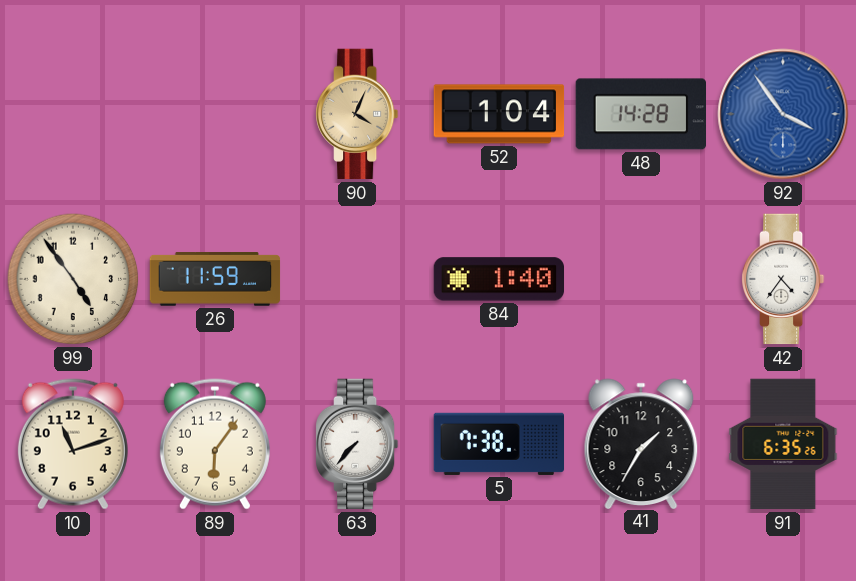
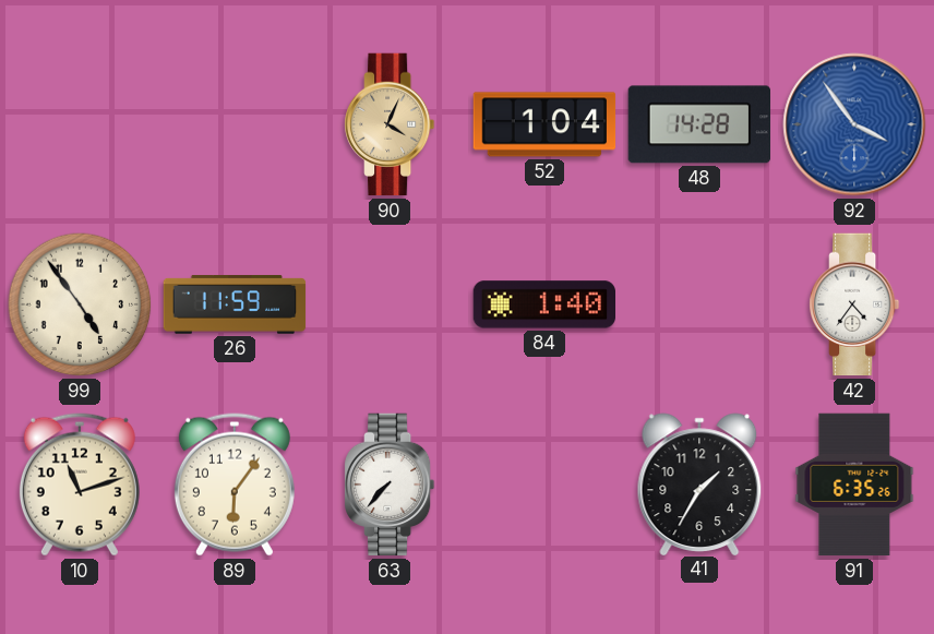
5: 7:38 -> none (499, 444)
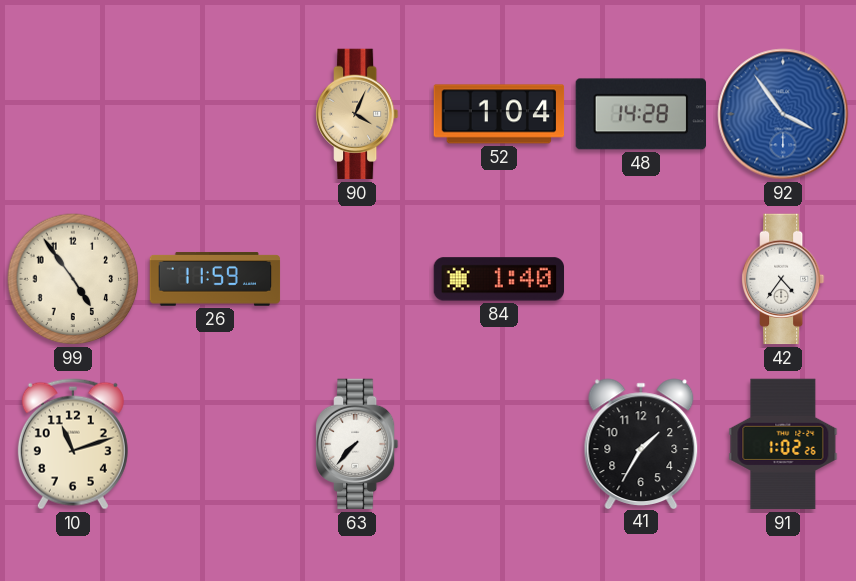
89: 6:06 -> none (235, 485)
91: 6:35 -> 1:02 (783, 444)
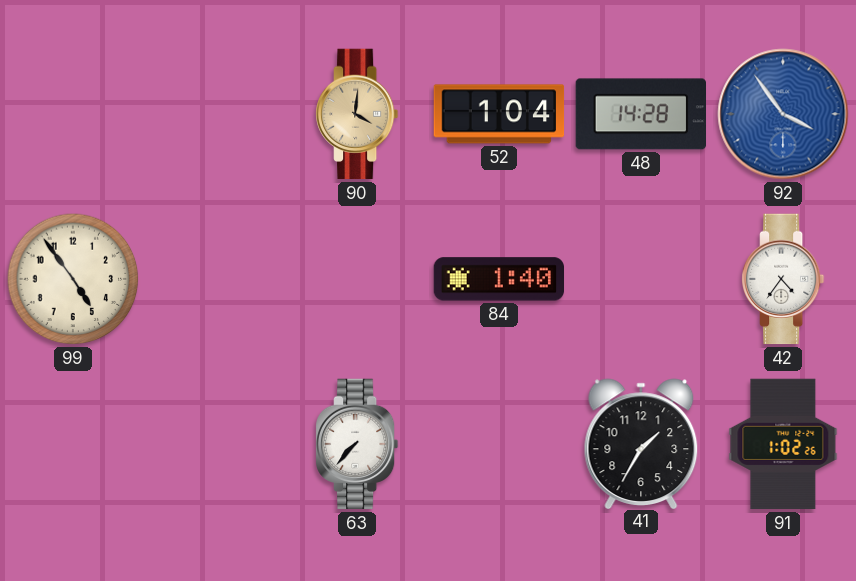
90: 4:04 -> 4:01 (358, 114)
26: 11:59 -> none (215, 279)
10: 11:12 -> none (73, 444)
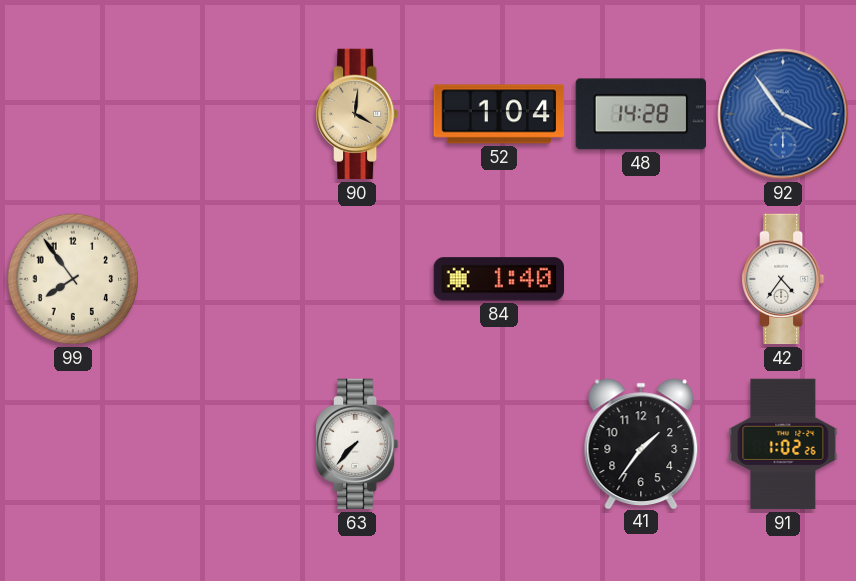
99: 4:54 -> 7:54 (73, 279)
41: 1:35 -> 1:36 (641, 443)
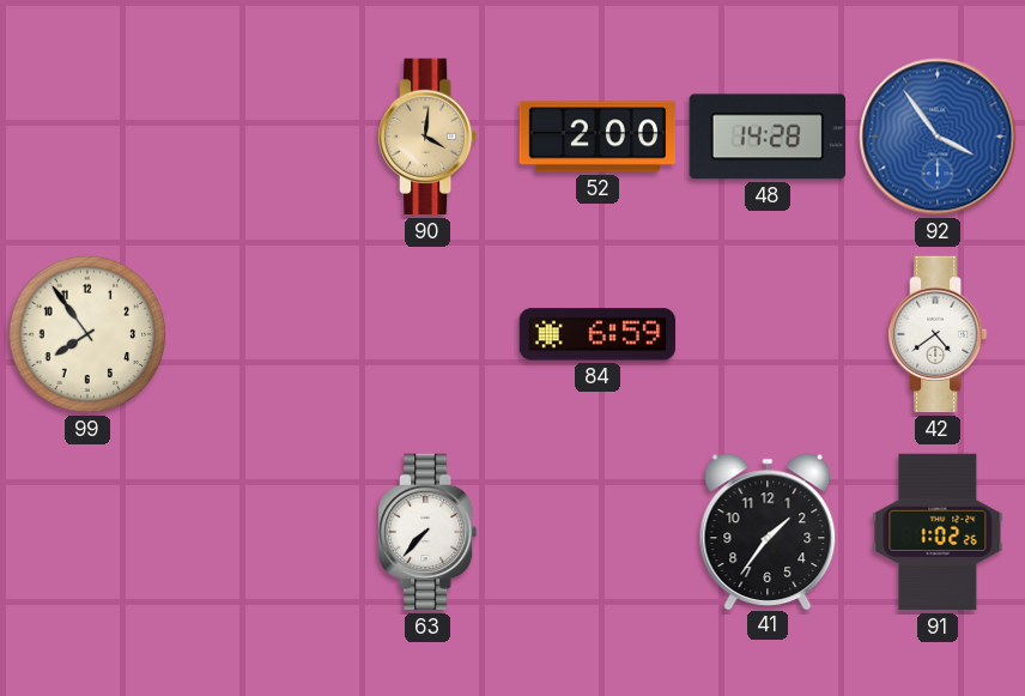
52: 1:04 -> 2:00 (598, 137)
84: 1:40 -> 6:59 (596, 334)
42: 4:36 -> 4:39 (939, 334)
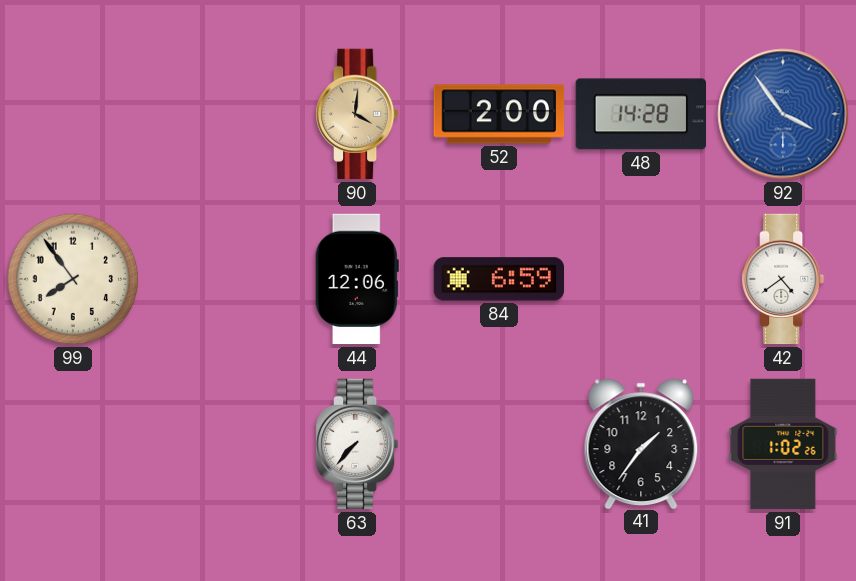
44: none -> 12:06 (357, 279)
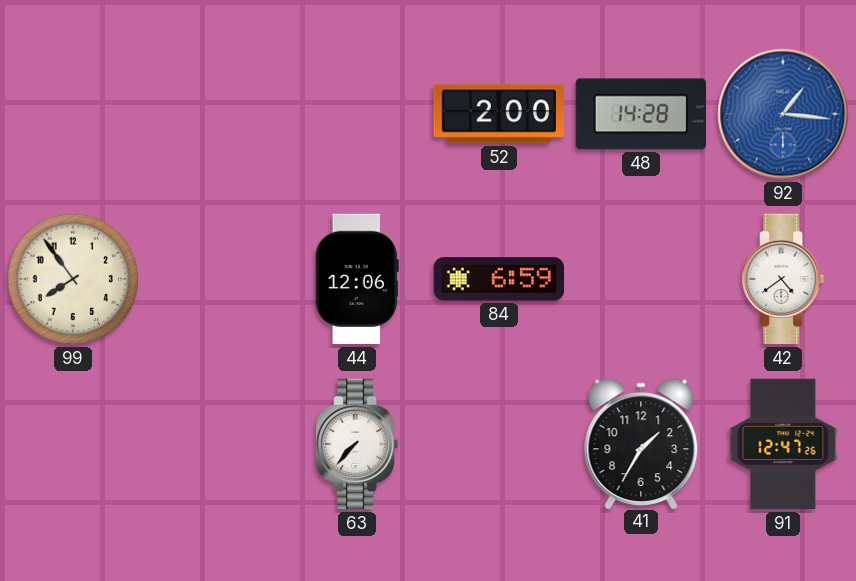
90: 4:01 -> none (358, 114)
92: 3:54 -> 1:16 (783, 114)
41: 1:36 -> 1:35 (641, 443)
91: 1:02 -> 12:47 (783, 444)
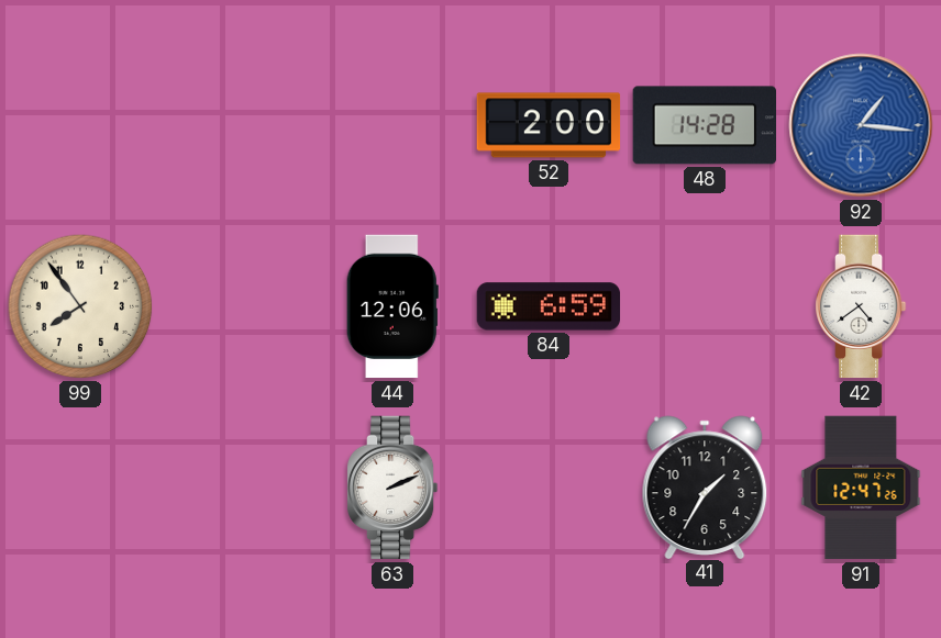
63: 7:37 -> 2:11 (394, 488)
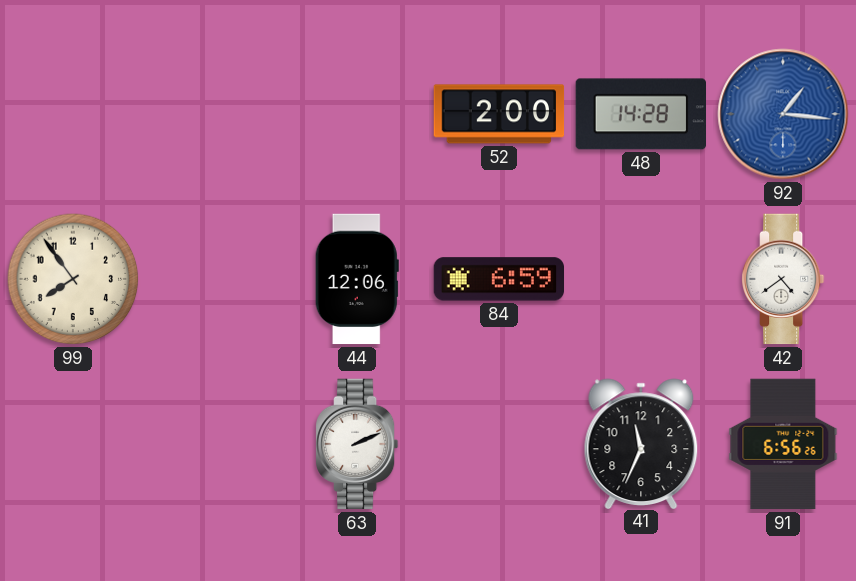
41: 1:35 -> 11:34 (641, 443)
91: 12:47 -> 6:56 (783, 444)
